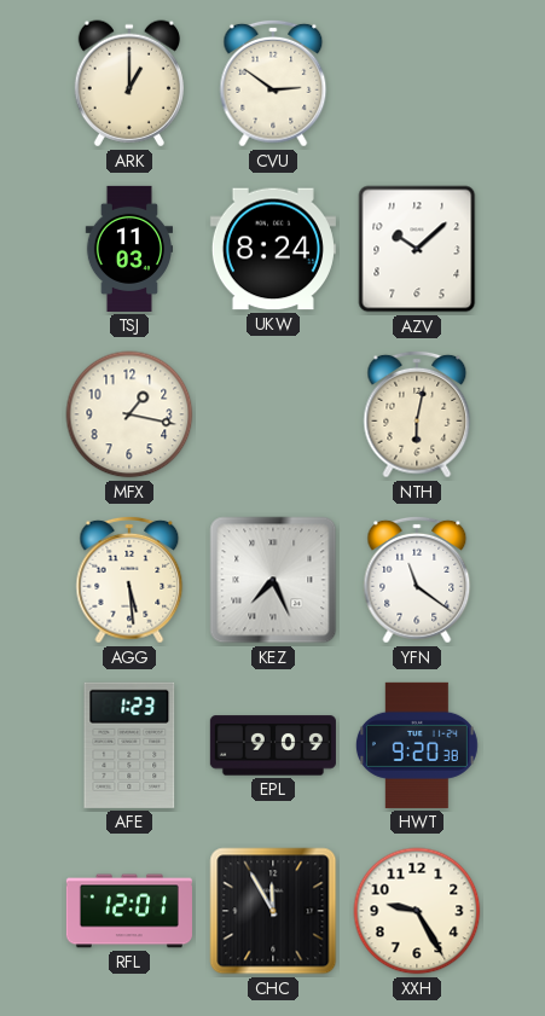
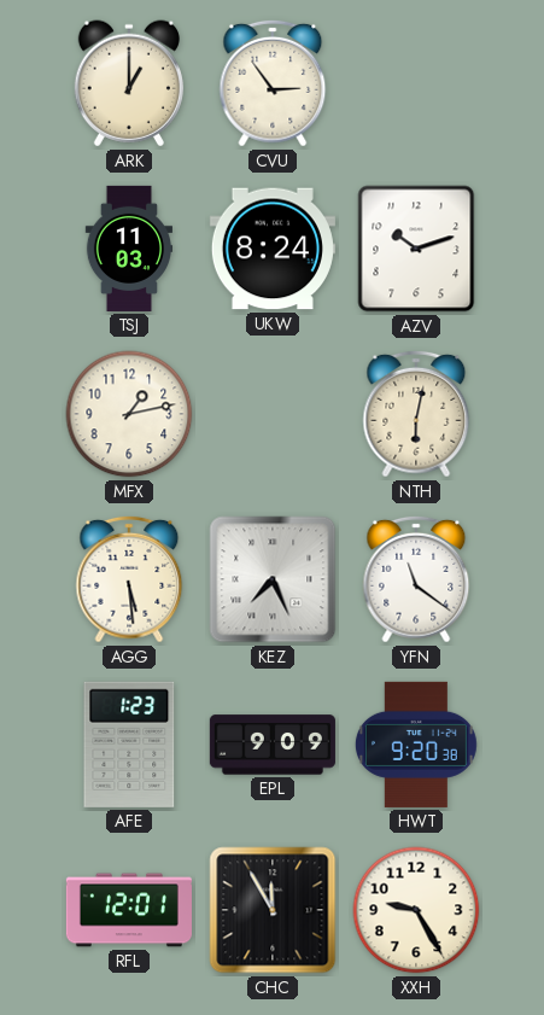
CVU: 2:51 -> 2:54 (273, 83)
AZV: 10:08 -> 10:12 (416, 249)
MFX: 1:17 -> 1:13 (129, 414)
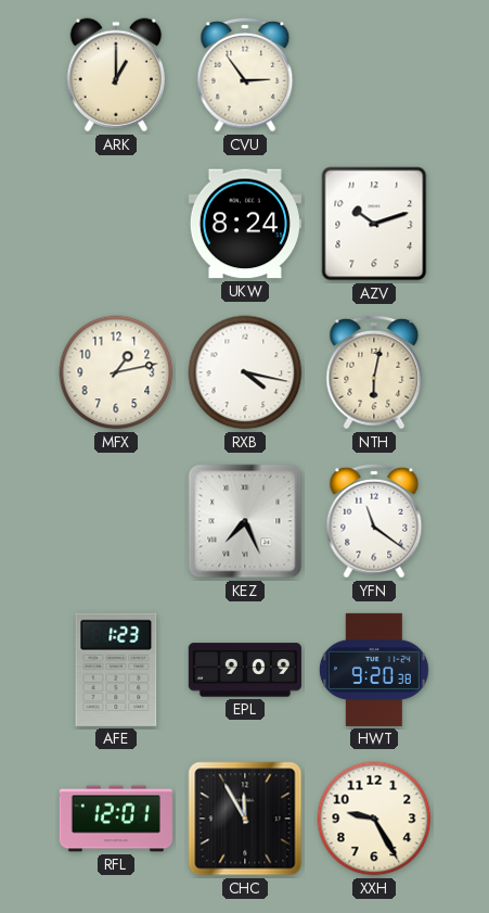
TSJ: 11:03 -> none (129, 249)
RXB: none -> 4:17 (245, 372)
AGG: 5:29 -> none (129, 579)
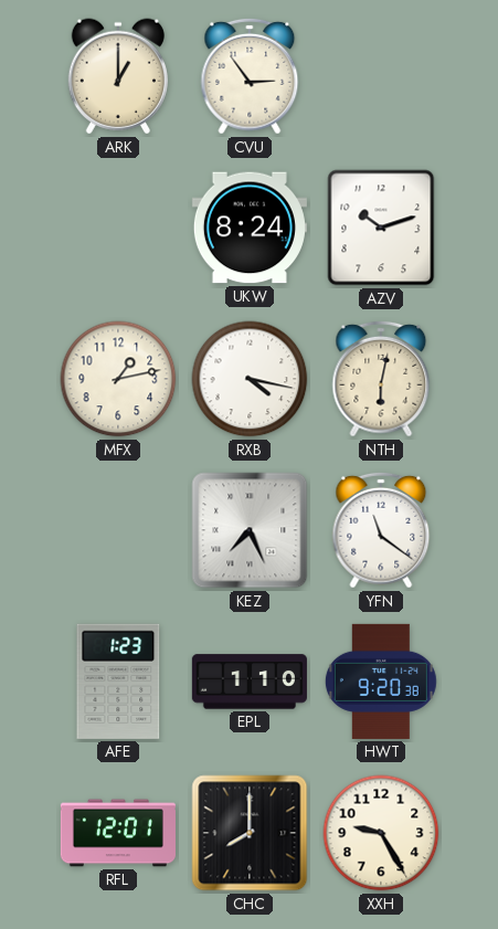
EPL: 9:09 -> 1:10 (250, 682)
CHC: 11:55 -> 8:00 (250, 833)
